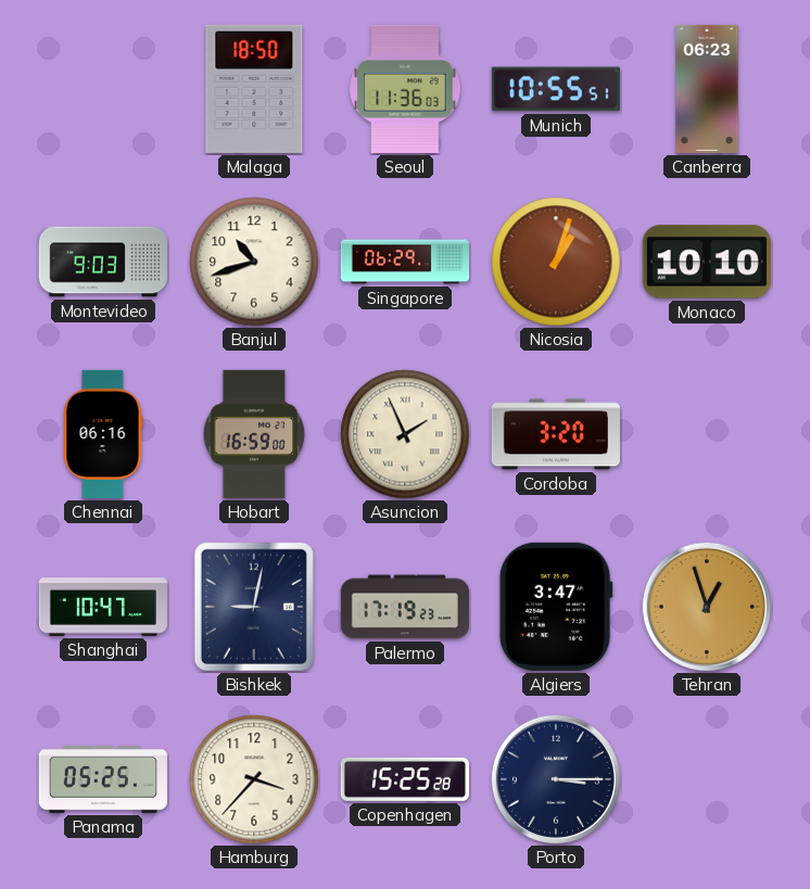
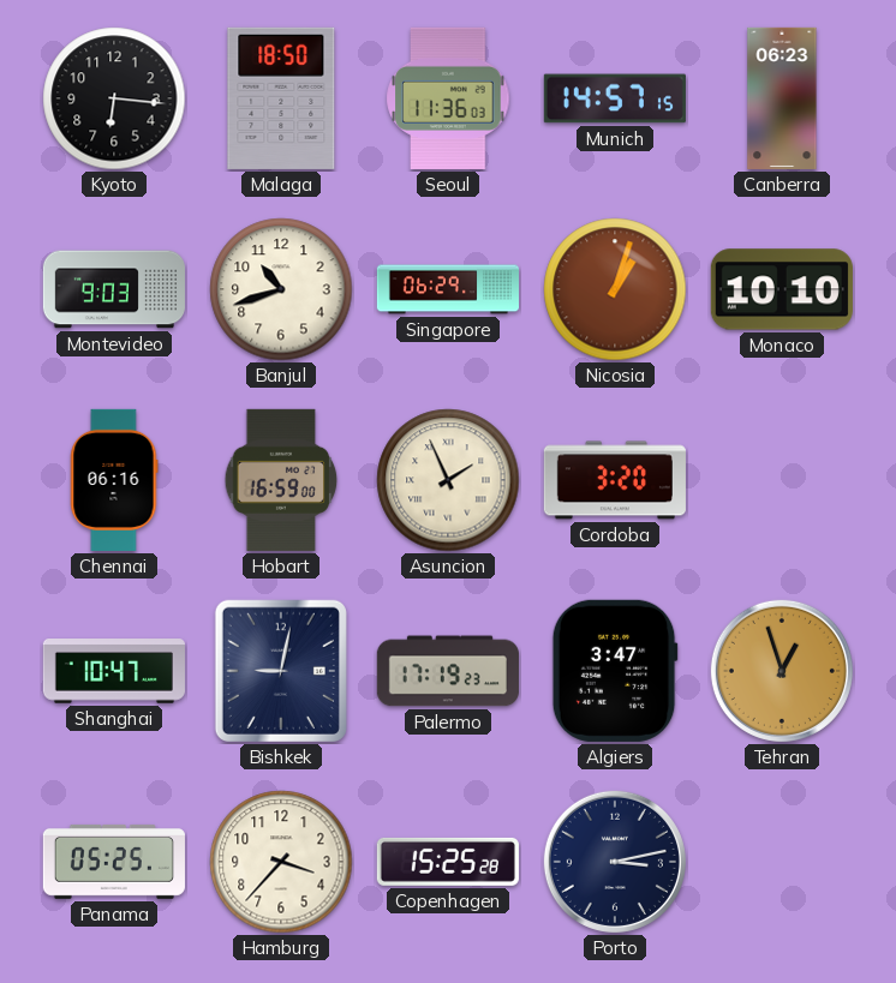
Kyoto: none -> 6:16 (114, 98)
Munich: 10:55 -> 14:57 (615, 98)
Porto: 3:15 -> 3:13 (615, 862)
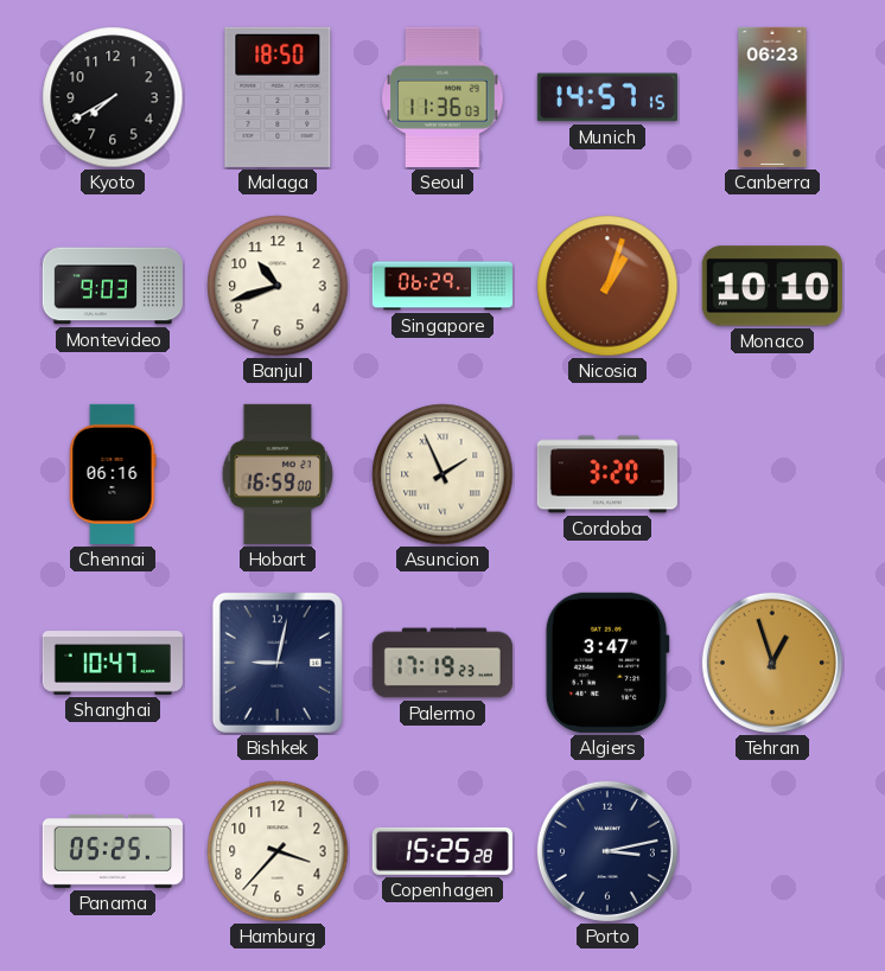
Kyoto: 6:16 -> 7:40 (113, 97)
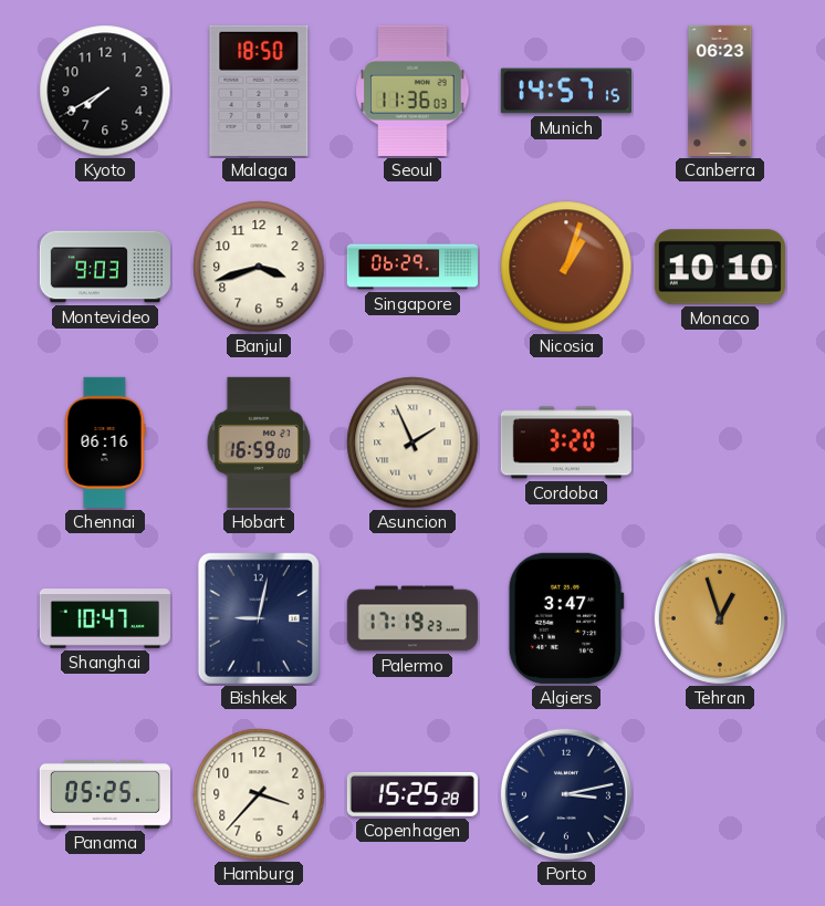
Banjul: 10:42 -> 3:42 (259, 267)
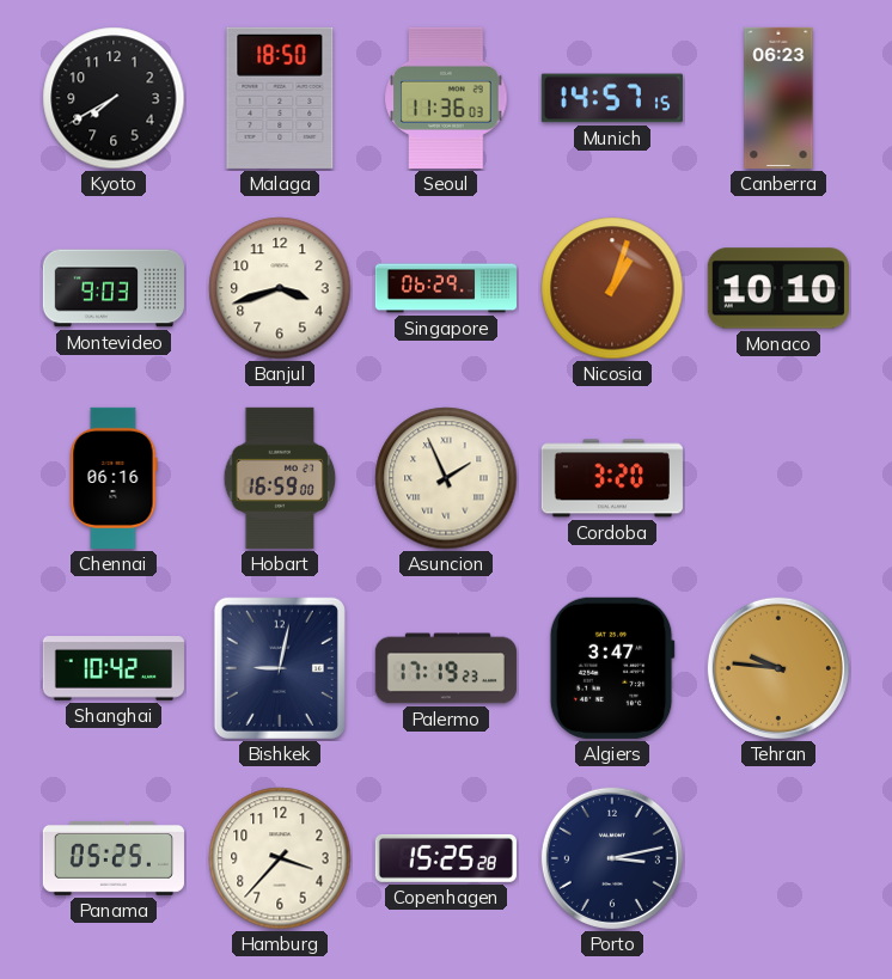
Shanghai: 10:47 -> 10:42 (114, 669)
Tehran: 12:57 -> 9:46 (778, 668)
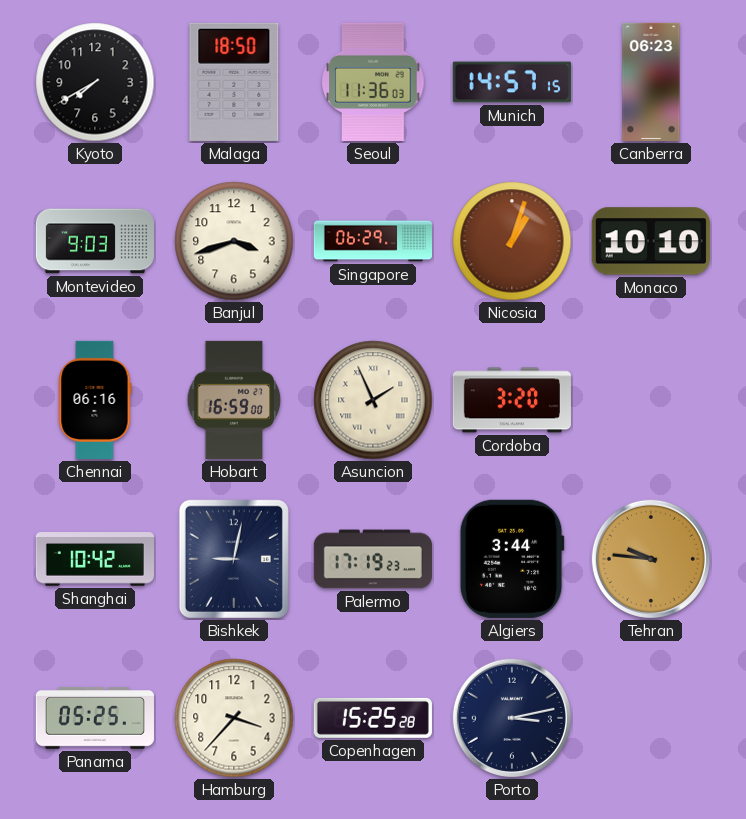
Algiers: 3:47 -> 3:44 (512, 559)
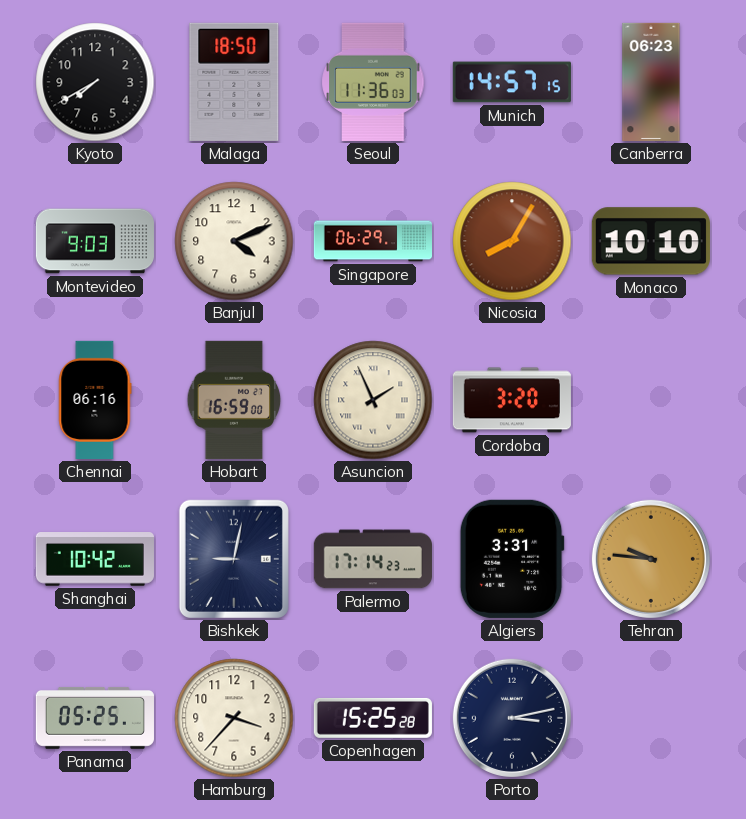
Banjul: 3:42 -> 4:11 (234, 241)
Nicosia: 1:03 -> 8:05 (512, 241)
Palermo: 17:19 -> 17:14 (373, 559)
Algiers: 3:44 -> 3:31 (512, 559)
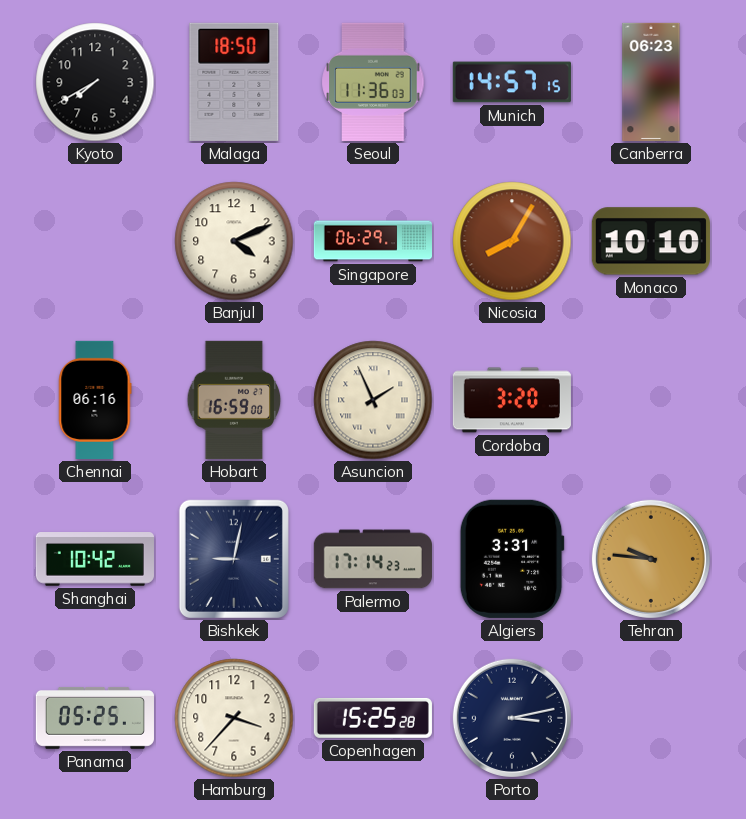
Montevideo: 9:03 -> none (95, 241)
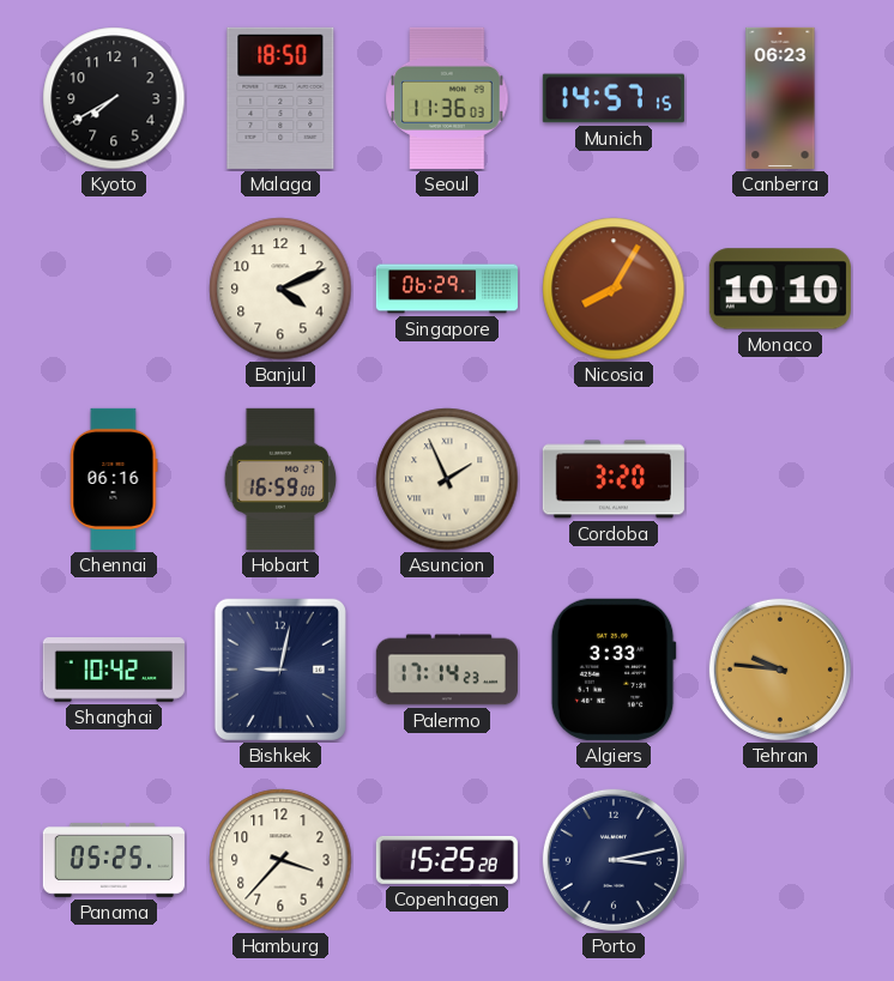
Algiers: 3:31 -> 3:33 (614, 670)
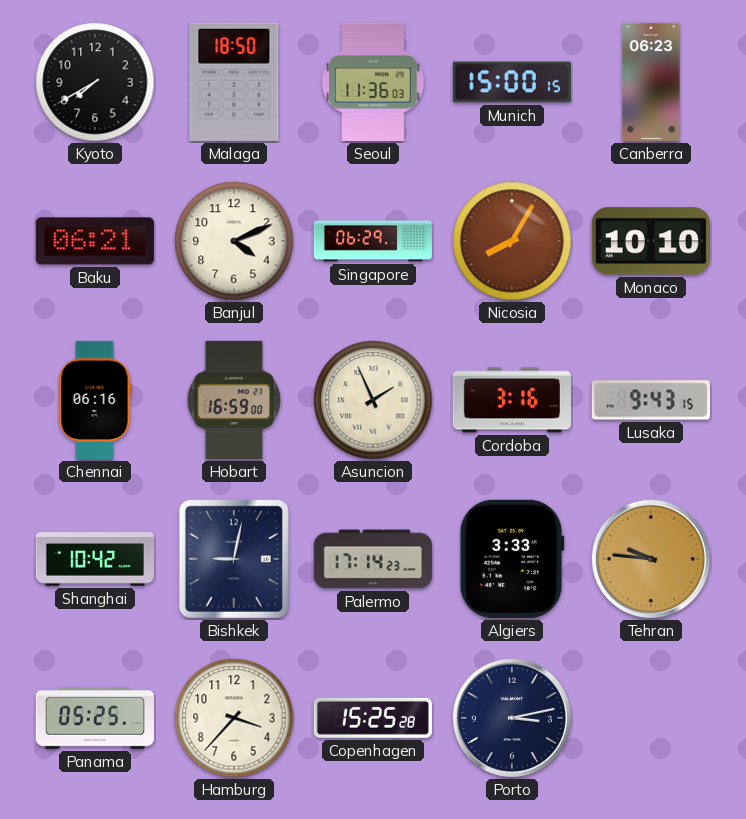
Munich: 14:57 -> 15:00 (512, 82)
Baku: none -> 06:21 (95, 241)
Cordoba: 3:20 -> 3:16 (512, 400)
Lusaka: none -> 9:43 (651, 400)
